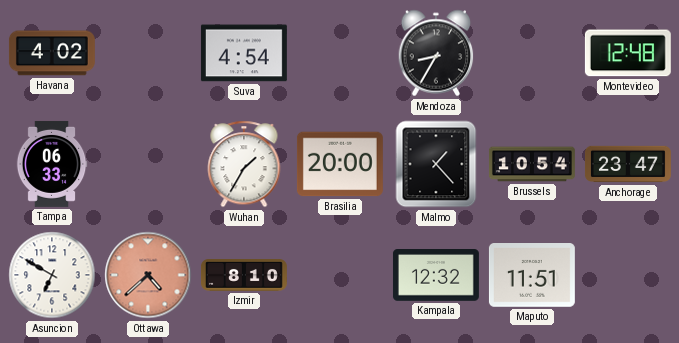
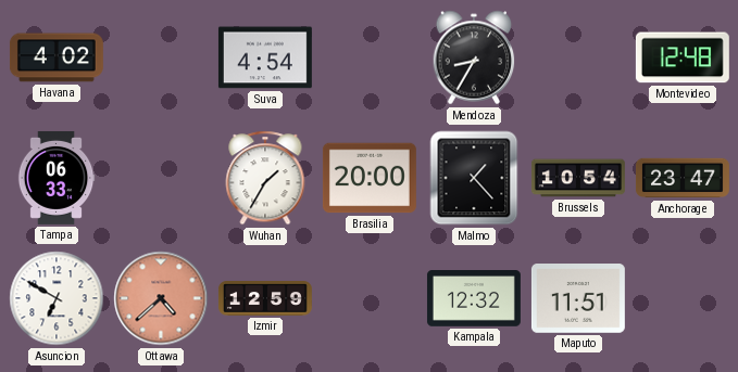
Izmir: 8:10 -> 12:59 (265, 299)
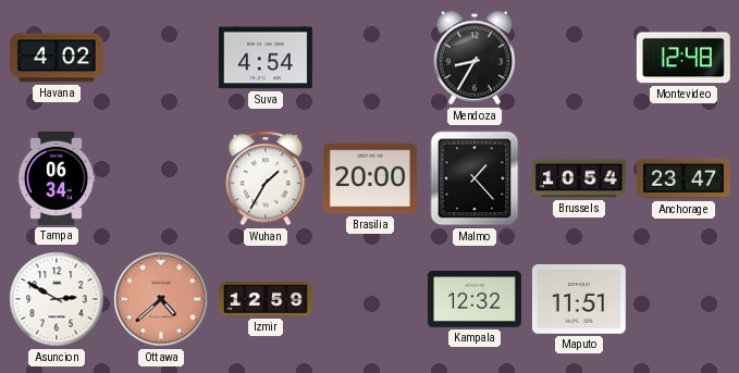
Tampa: 06:33 -> 06:34 (57, 178)
Asuncion: 6:50 -> 2:50 (57, 299)
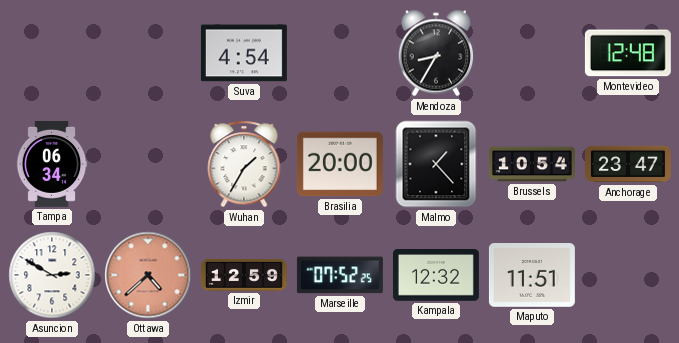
Havana: 4:02 -> none (57, 58)
Marseille: none -> 07:52 (340, 275)
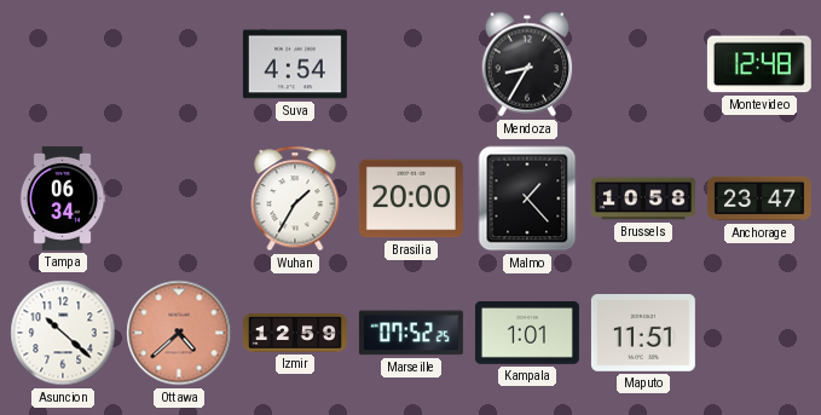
Brussels: 10:54 -> 10:58 (643, 198)
Asuncion: 2:50 -> 10:22 (63, 333)
Kampala: 12:32 -> 1:01 (527, 334)
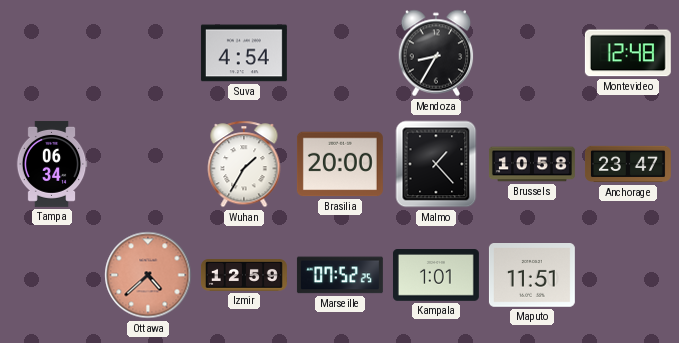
Asuncion: 10:22 -> none (63, 333)
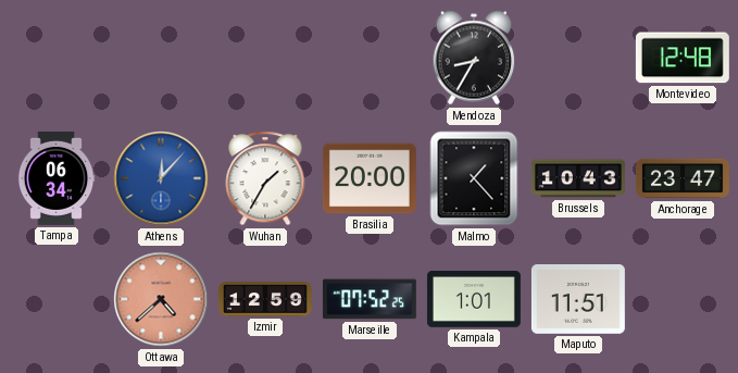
Suva: 4:54 -> none (244, 53)
Athens: none -> 12:07 (161, 178)
Brussels: 10:58 -> 10:43 (578, 178)
